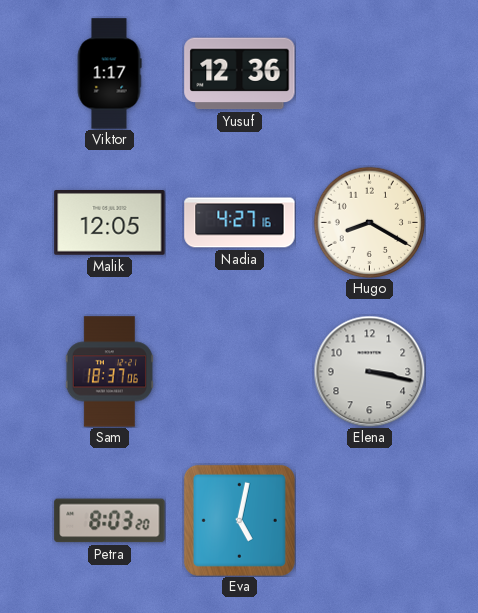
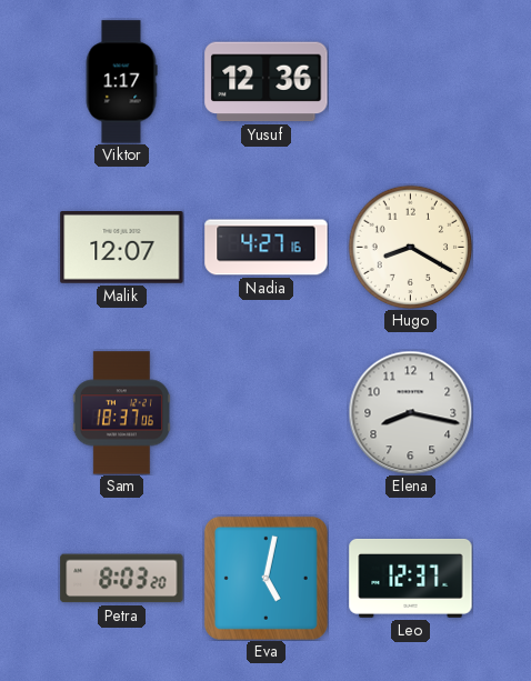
Malik: 12:05 -> 12:07 (122, 248)
Elena: 3:17 -> 8:17 (410, 412)
Leo: none -> 12:37 (411, 578)
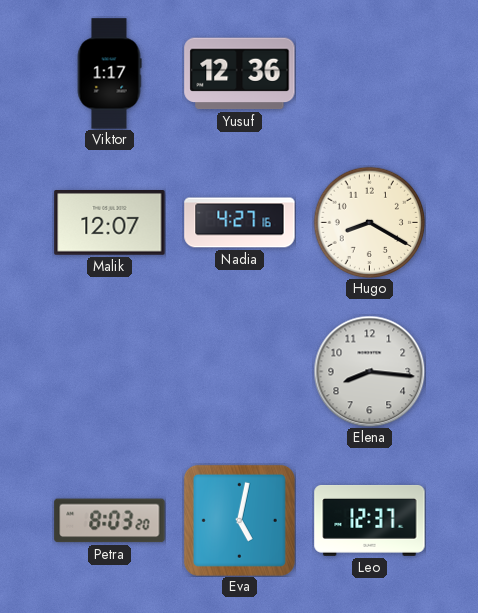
Sam: 18:37 -> none (121, 413)
Elena: 8:17 -> 8:16 (369, 371)
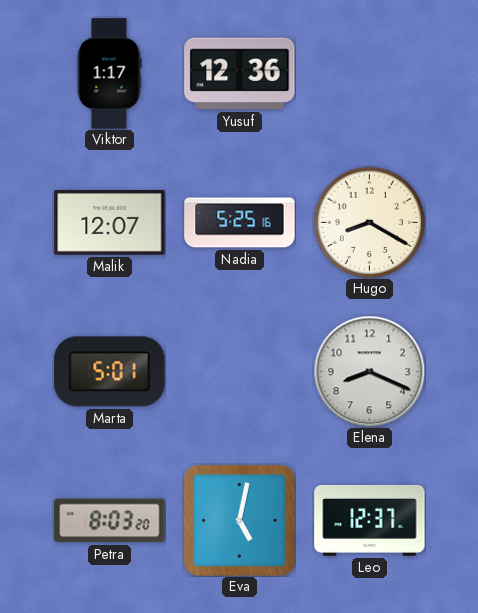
Nadia: 4:27 -> 5:25 (240, 223)
Marta: none -> 5:01 (110, 372)
Elena: 8:16 -> 8:19 (369, 371)
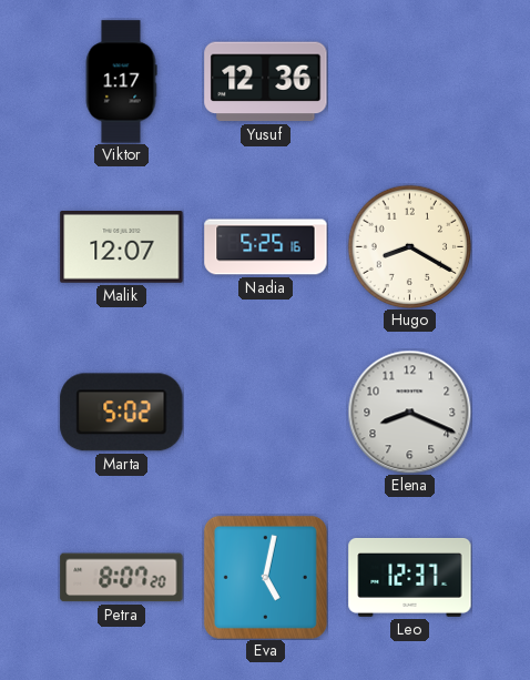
Marta: 5:01 -> 5:02 (122, 413)
Petra: 8:03 -> 8:07 (122, 578)
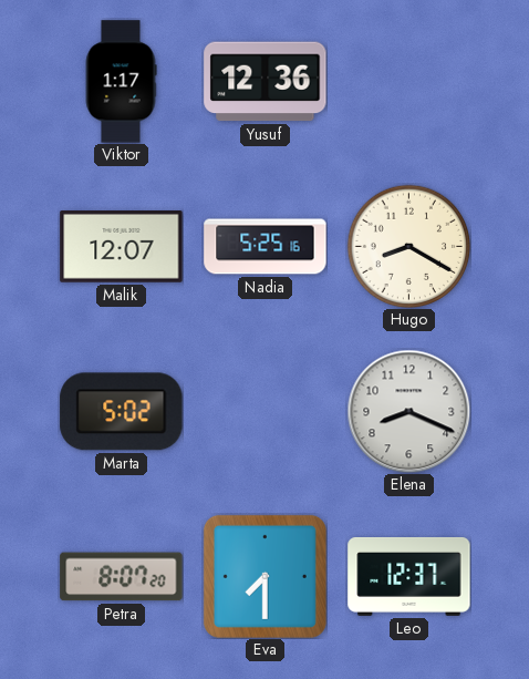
Eva: 5:02 -> 7:30 (264, 576)
